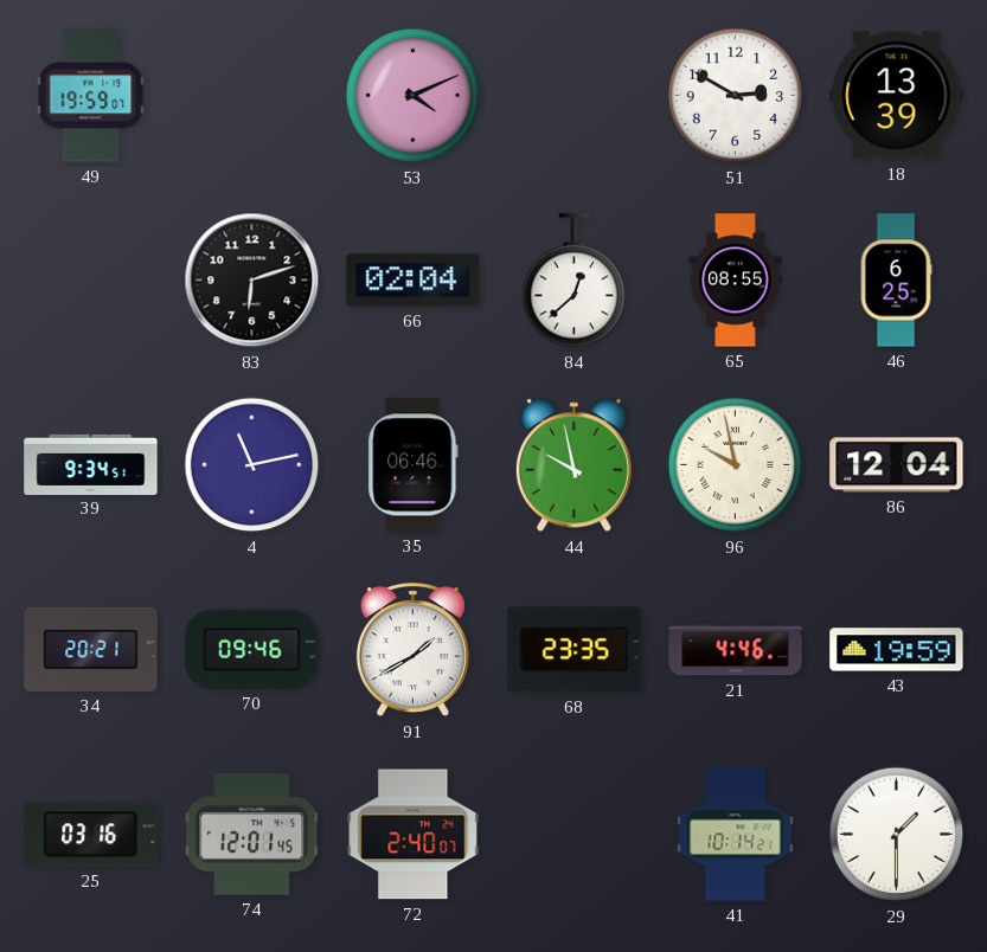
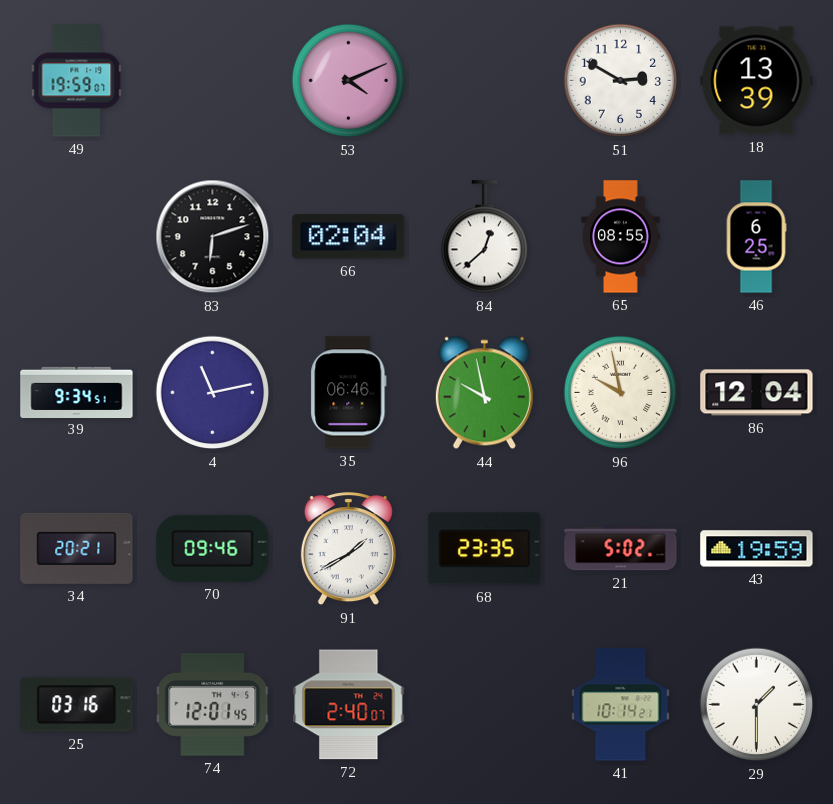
21: 4:46 -> 5:02 (621, 549)
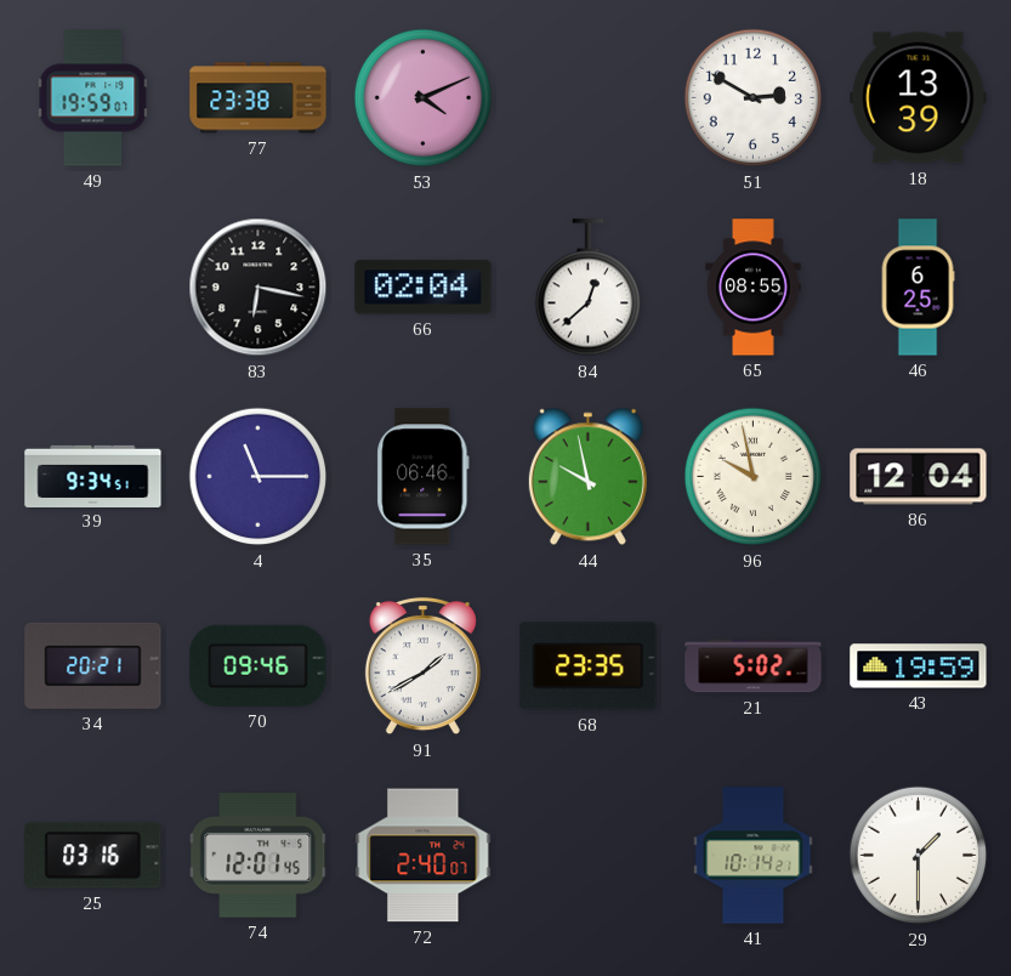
77: none -> 23:38 (259, 98)
83: 6:12 -> 6:17 (259, 288)
4: 11:13 -> 11:15 (259, 477)
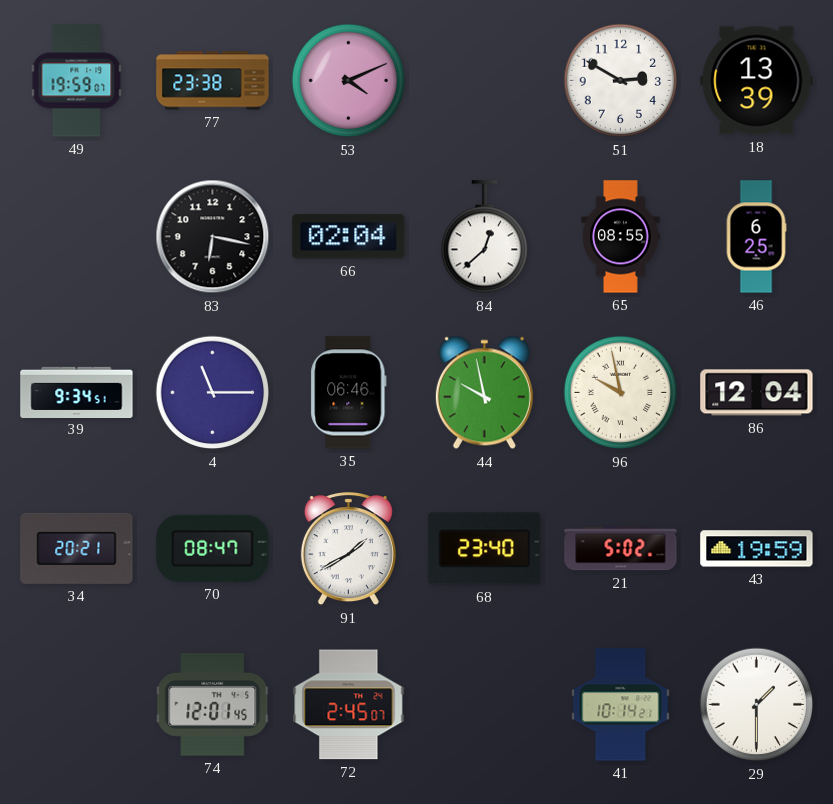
70: 09:46 -> 08:47 (213, 548)
68: 23:35 -> 23:40 (485, 549)
25: 03:16 -> none (93, 856)
72: 2:40 -> 2:45 (349, 705)
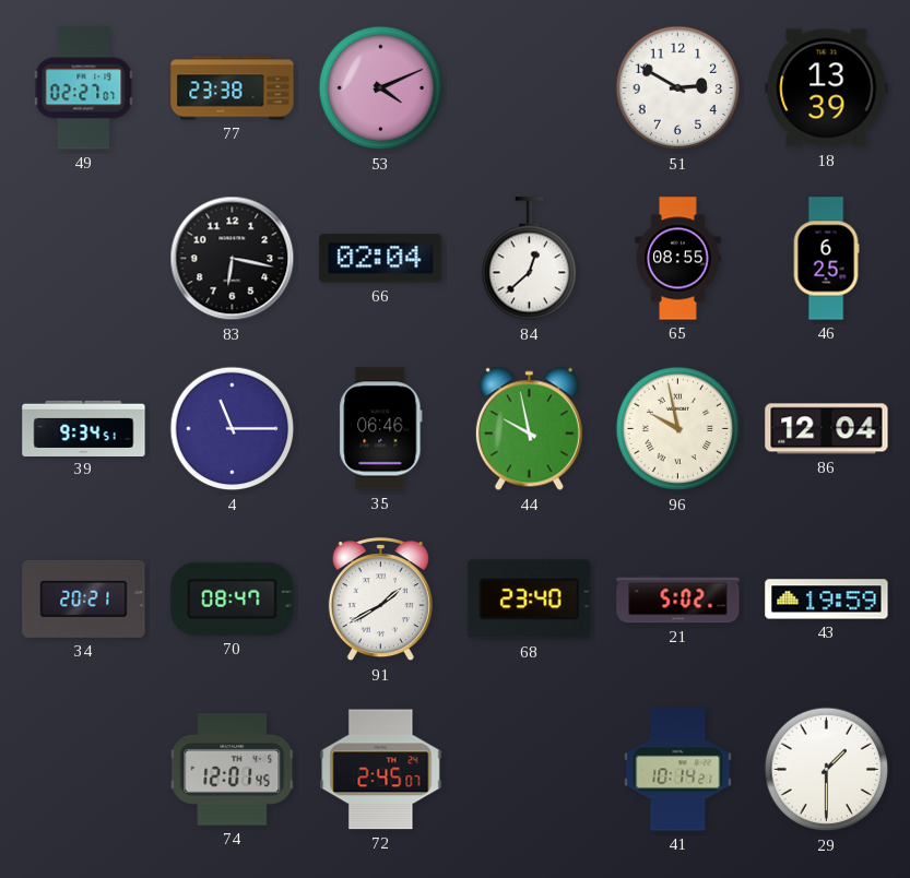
49: 19:59 -> 02:27 (84, 88)
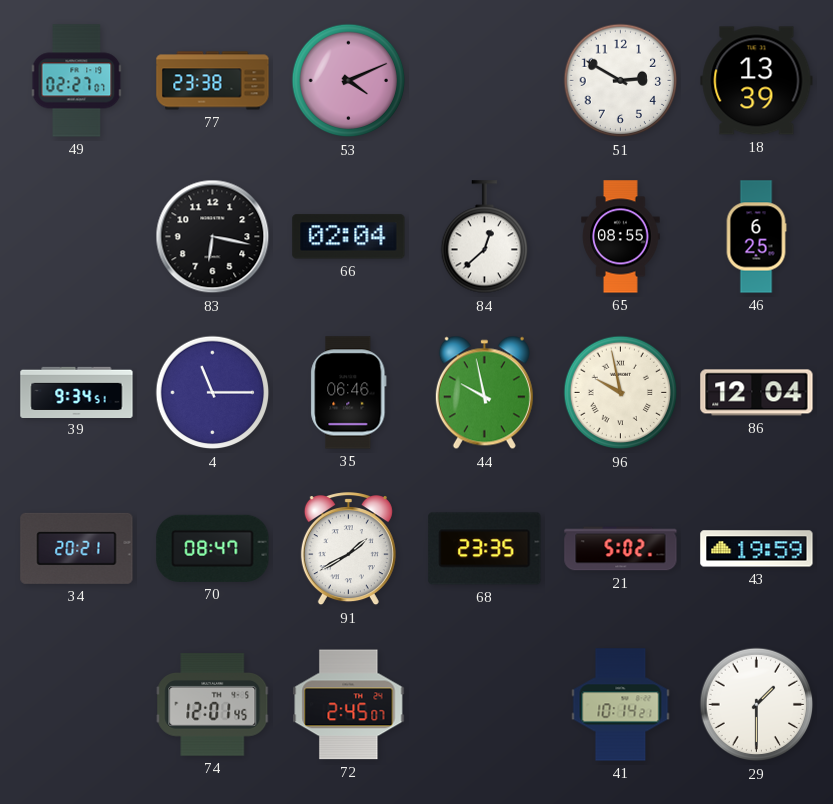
68: 23:40 -> 23:35 (485, 549)
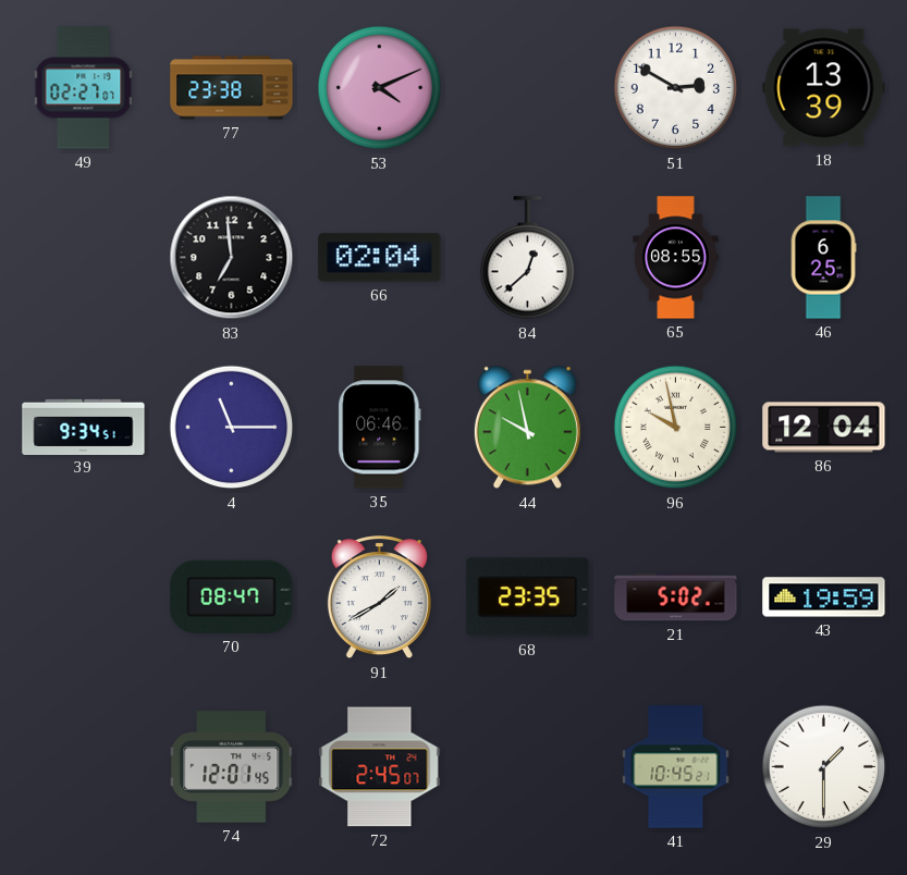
83: 6:17 -> 6:59 (232, 258)
34: 20:21 -> none (77, 548)
41: 10:14 -> 10:45 (676, 767)
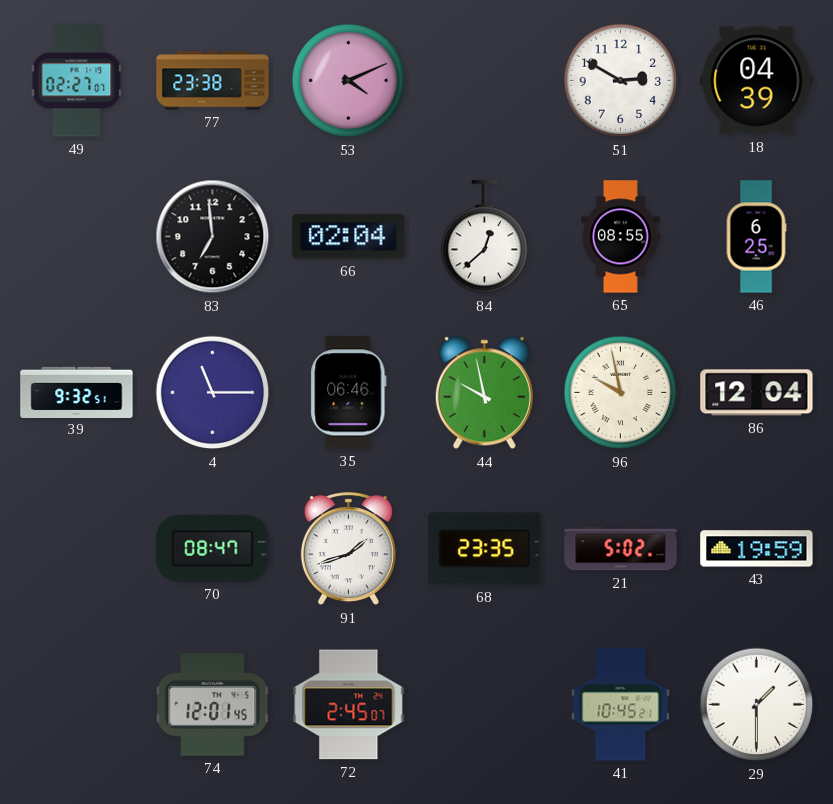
18: 13:39 -> 04:39 (757, 81)
39: 9:34 -> 9:32 (77, 392)
91: 1:40 -> 1:42 (348, 549)
